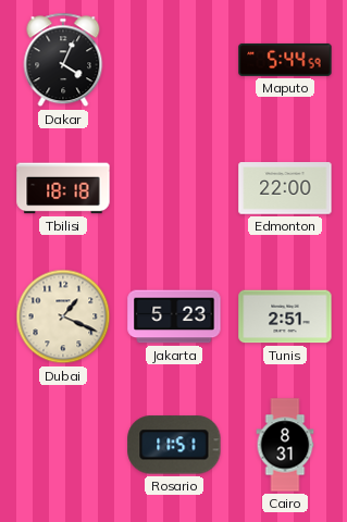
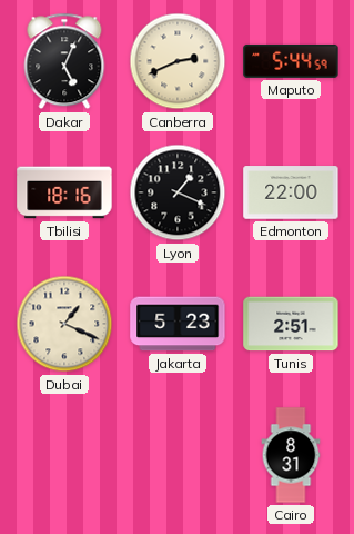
Dakar: 4:04 -> 5:04 (64, 61)
Canberra: none -> 2:41 (178, 61)
Tbilisi: 18:18 -> 18:16 (64, 192)
Lyon: none -> 1:19 (178, 192)
Rosario: 11:51 -> none (174, 445)
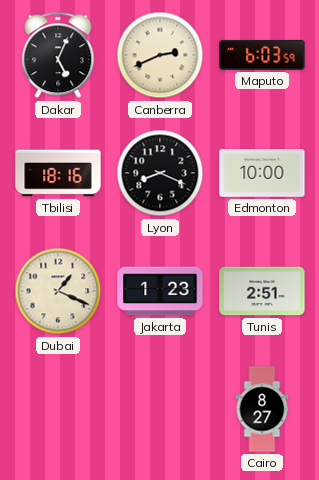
Maputo: 5:44 -> 6:03 (262, 55)
Lyon: 1:19 -> 8:19 (160, 173)
Edmonton: 22:00 -> 10:00 (262, 173)
Jakarta: 5:23 -> 1:23 (160, 291)
Cairo: 8:31 -> 8:27 (262, 409)
